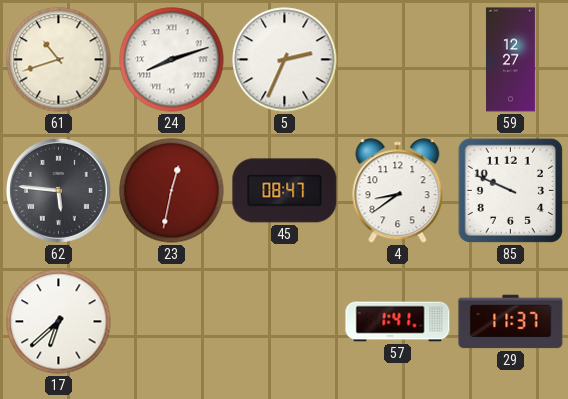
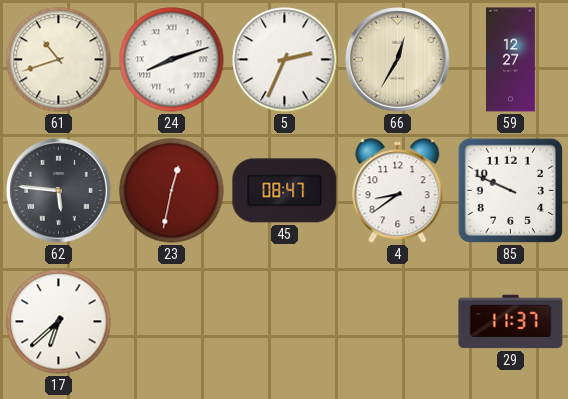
66: none -> 12:35 (398, 60)
57: 1:41 -> none (398, 322)
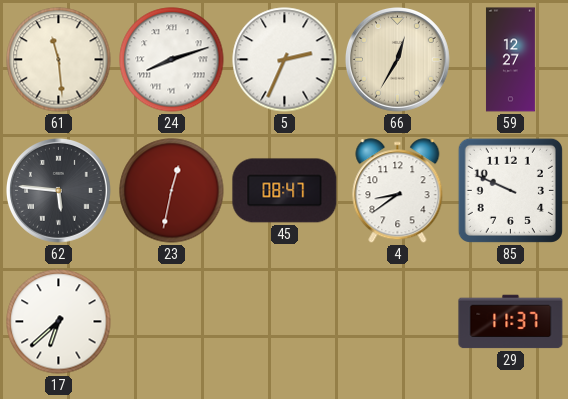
61: 10:42 -> 11:29 (59, 60)
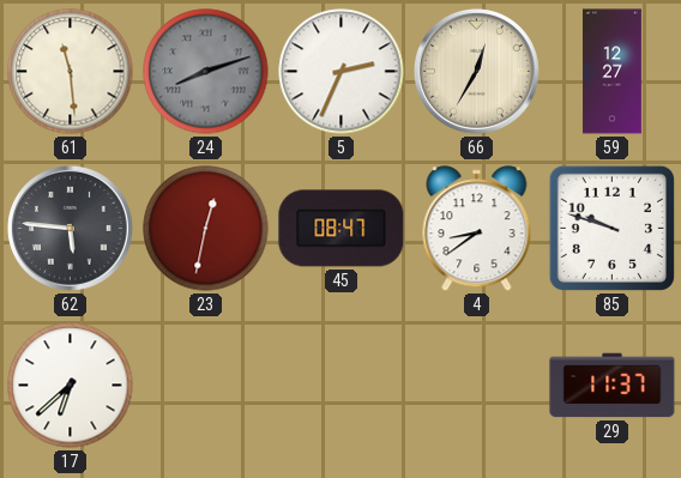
24 dial: white -> grey (206, 72)
85: 9:49 -> 9:48 (611, 228)
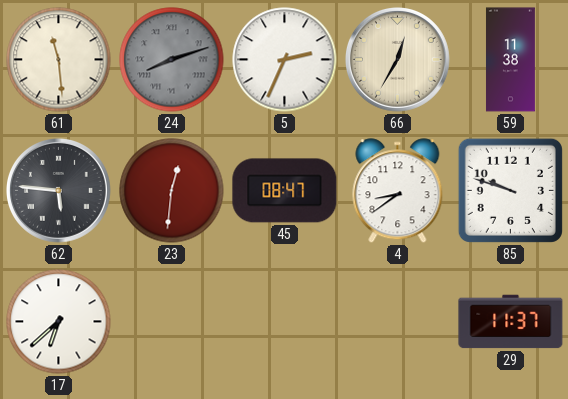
59: 12:27 -> 11:38 (510, 60)
23: 12:32 -> 12:31 (172, 191)
